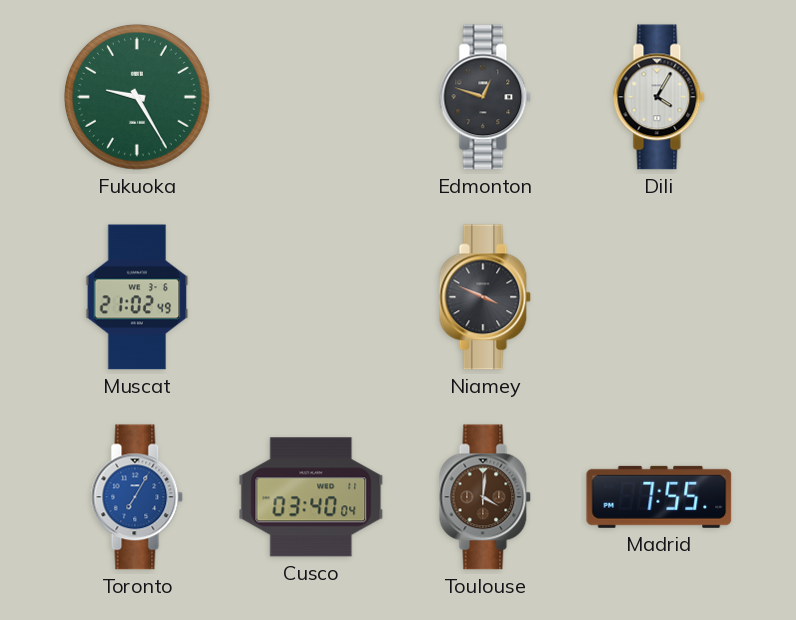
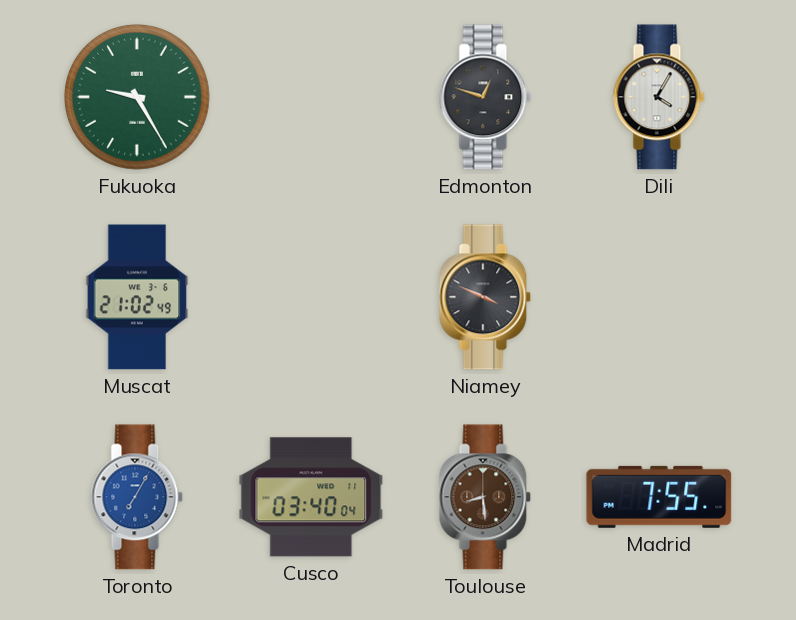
Toulouse: 4:01 -> 8:29 (485, 497)
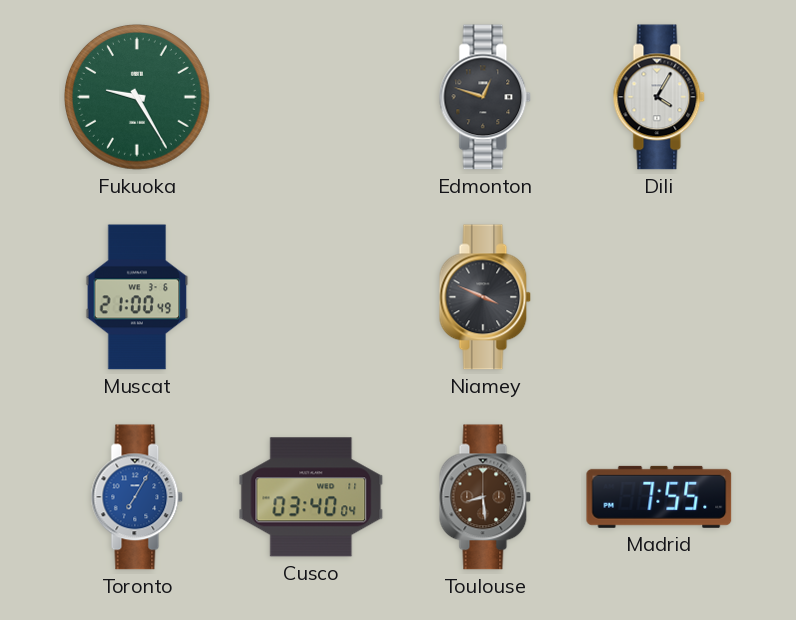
Muscat: 21:02 -> 21:00 (137, 297)
